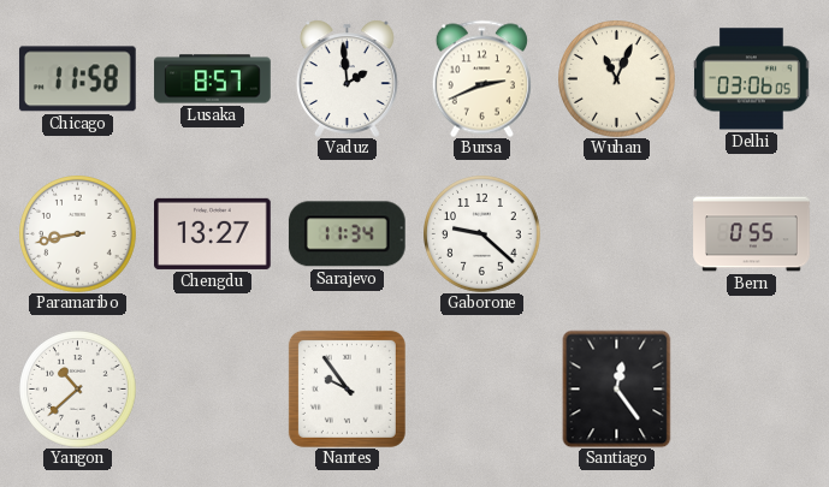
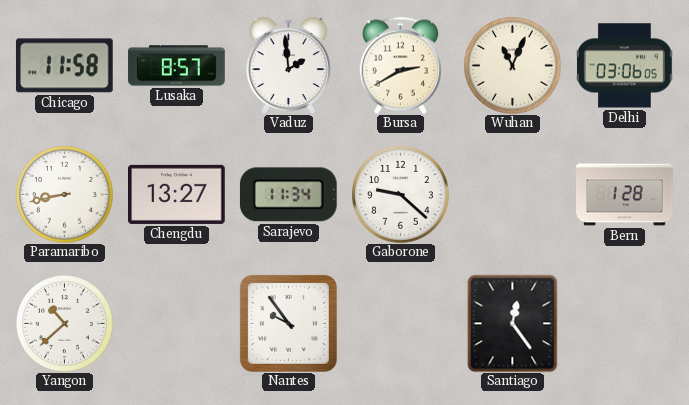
Bursa: 2:41 -> 2:40 (400, 65)
Bern: 0:55 -> 1:28 (625, 195)
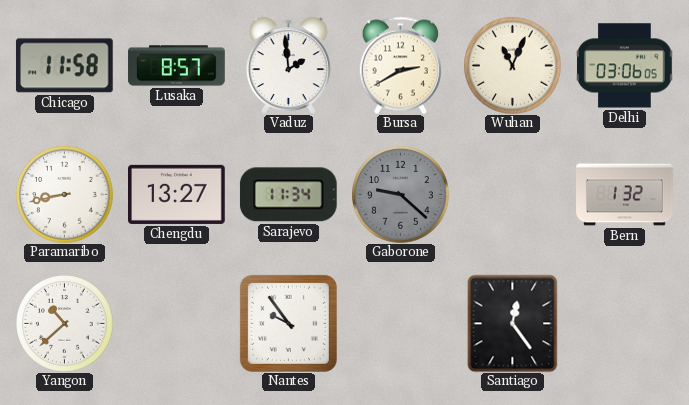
Gaborone dial: white -> grey (401, 195)
Bern: 1:28 -> 1:32 (625, 195)
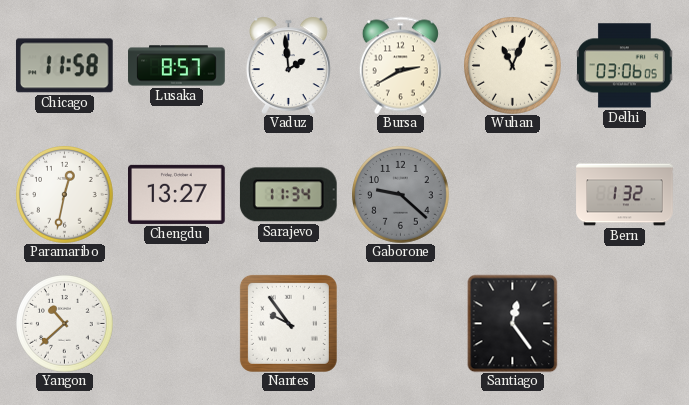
Paramaribo: 8:43 -> 12:32 (65, 195)
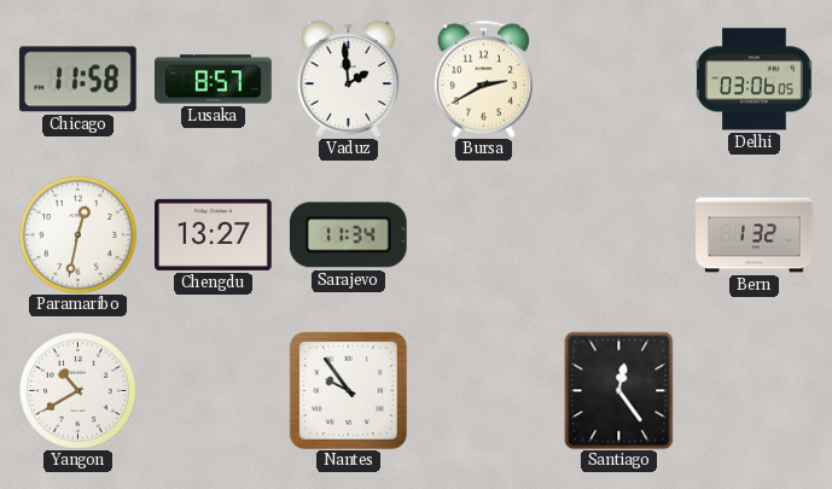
Wuhan: 11:04 -> none (513, 66)
Gaborone: 9:22 -> none (401, 195)
Yangon: 10:38 -> 10:40 (78, 391)
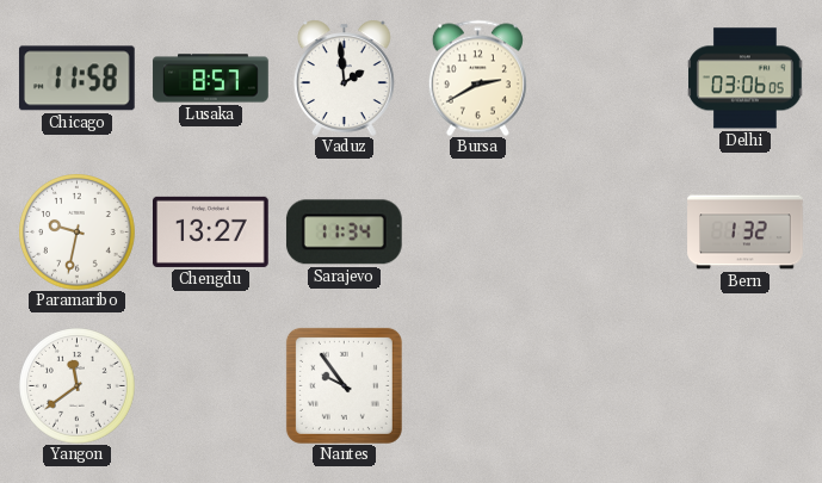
Paramaribo: 12:32 -> 9:32 (78, 233)
Yangon: 10:40 -> 11:39 (78, 386)
Santiago: 12:24 -> none (619, 390)
